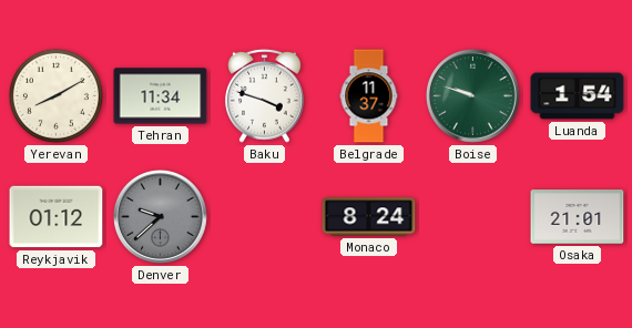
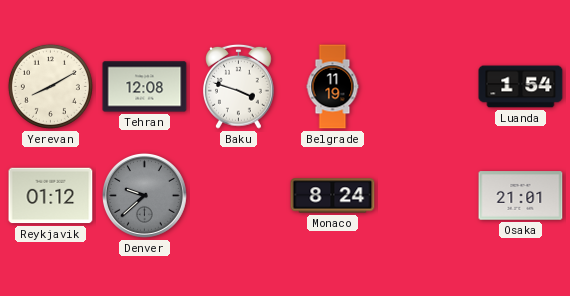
Tehran: 11:34 -> 12:08 (145, 87)
Belgrade: 11:37 -> 11:19 (333, 87)
Boise: 9:48 -> none (472, 95)
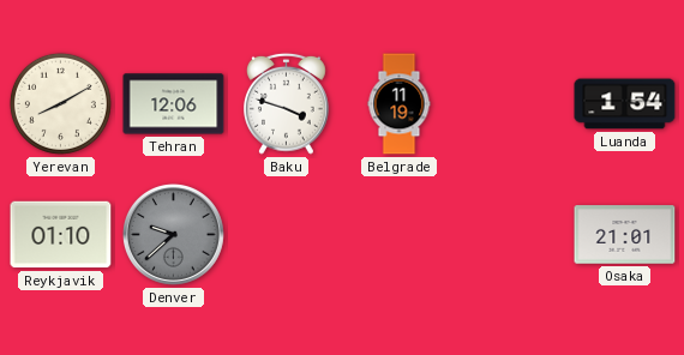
Tehran: 12:08 -> 12:06 (174, 104)
Reykjavik: 01:12 -> 01:10 (61, 235)
Monaco: 8:24 -> none (333, 196)
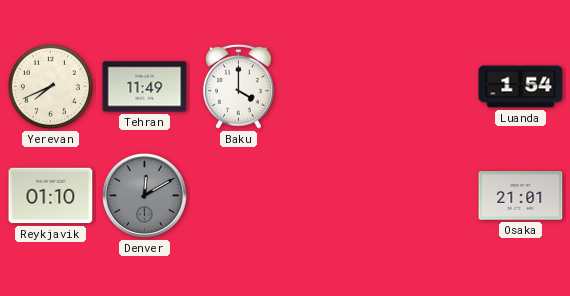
Yerevan: 8:10 -> 7:41 (50, 86)
Tehran: 12:06 -> 11:49 (145, 87)
Baku: 3:48 -> 4:00 (239, 86)
Belgrade: 11:19 -> none (400, 104)
Denver: 9:38 -> 12:10 (144, 195)
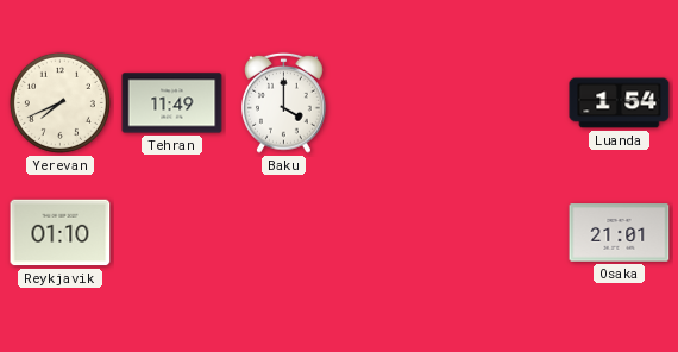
Denver: 12:10 -> none (144, 195)
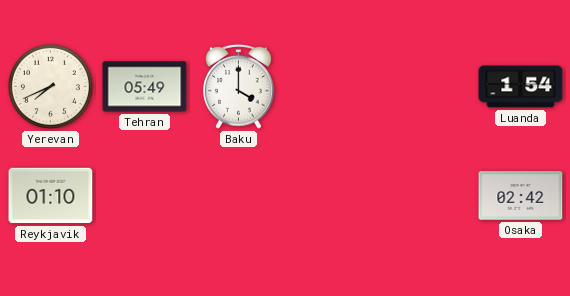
Tehran: 11:49 -> 05:49 (145, 87)
Osaka: 21:01 -> 02:42 (521, 196)
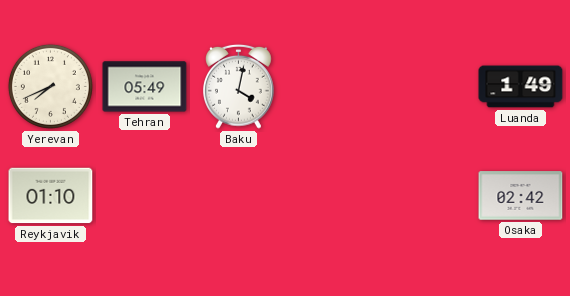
Baku: 4:00 -> 4:02 (239, 86)
Luanda: 1:54 -> 1:49 (521, 87)
